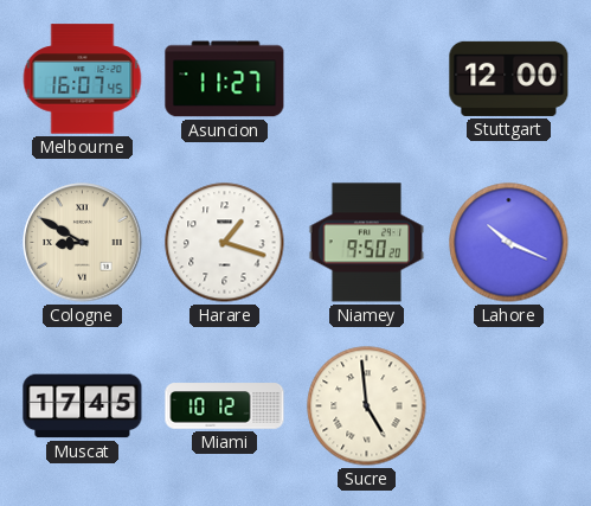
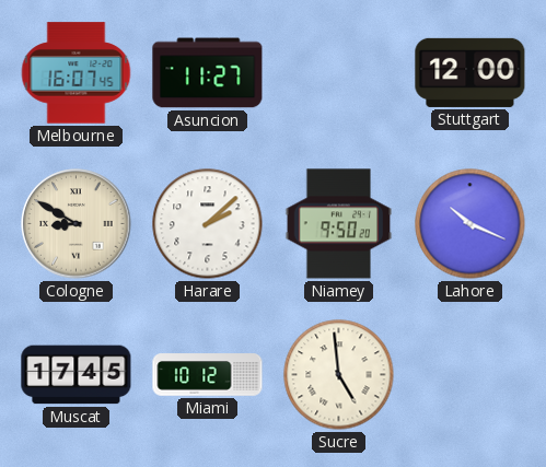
Harare: 1:18 -> 2:08 (208, 224)
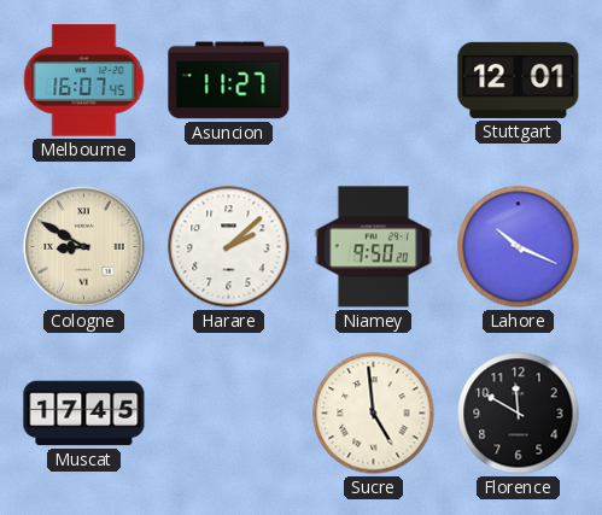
Stuttgart: 12:00 -> 12:01 (519, 80)
Miami: 10:12 -> none (208, 375)
Florence: none -> 11:50 (519, 414)
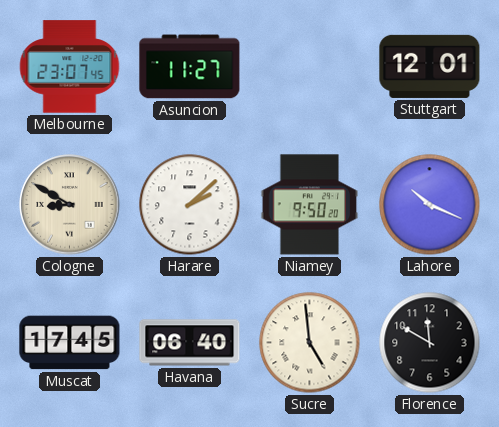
Melbourne: 16:07 -> 23:07 (70, 67)
Havana: none -> 06:40 (190, 343)
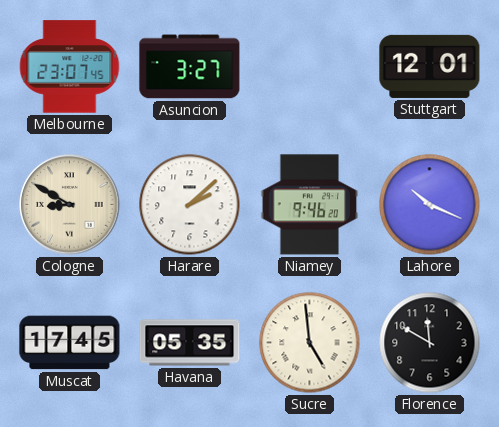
Asuncion: 11:27 -> 3:27 (190, 67)
Niamey: 9:50 -> 9:46 (310, 205)
Havana: 06:40 -> 05:35 (190, 343)
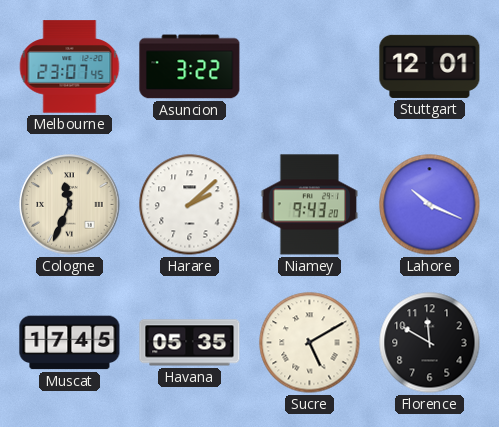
Asuncion: 3:27 -> 3:22 (190, 67)
Cologne: 8:50 -> 11:34 (70, 205)
Niamey: 9:46 -> 9:43 (310, 205)
Sucre: 4:59 -> 5:10 (310, 343)
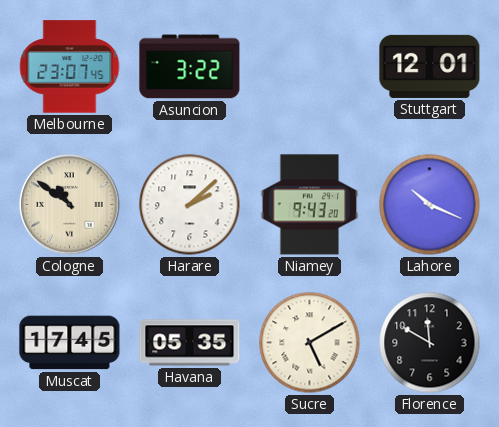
Cologne: 11:34 -> 10:51 (70, 205)
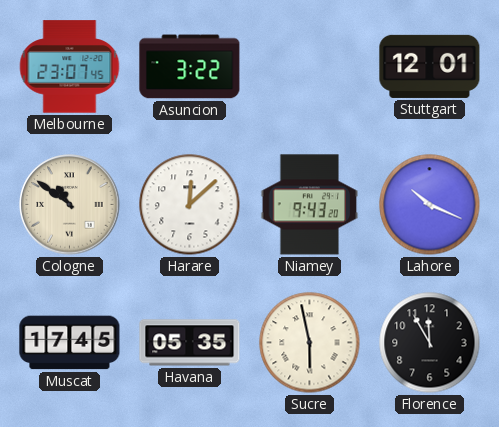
Harare: 2:08 -> 12:08 (190, 205)
Sucre: 5:10 -> 5:58 (310, 343)
Florence: 11:50 -> 11:55 (430, 343)
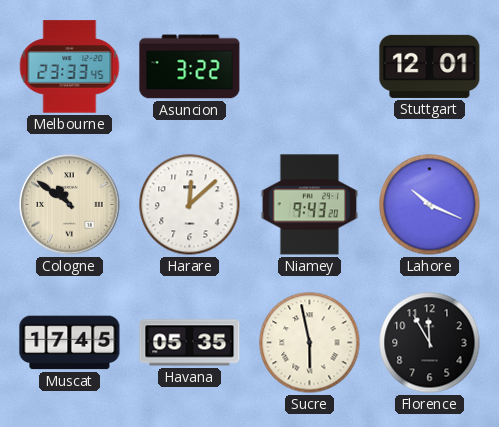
Melbourne: 23:07 -> 23:33 (70, 67)
